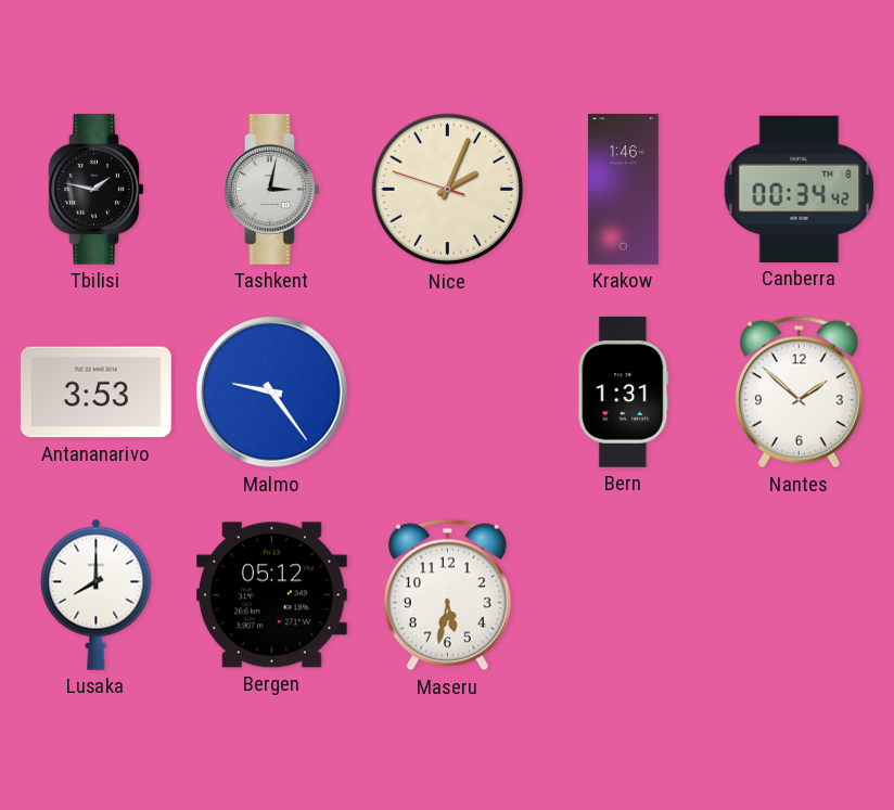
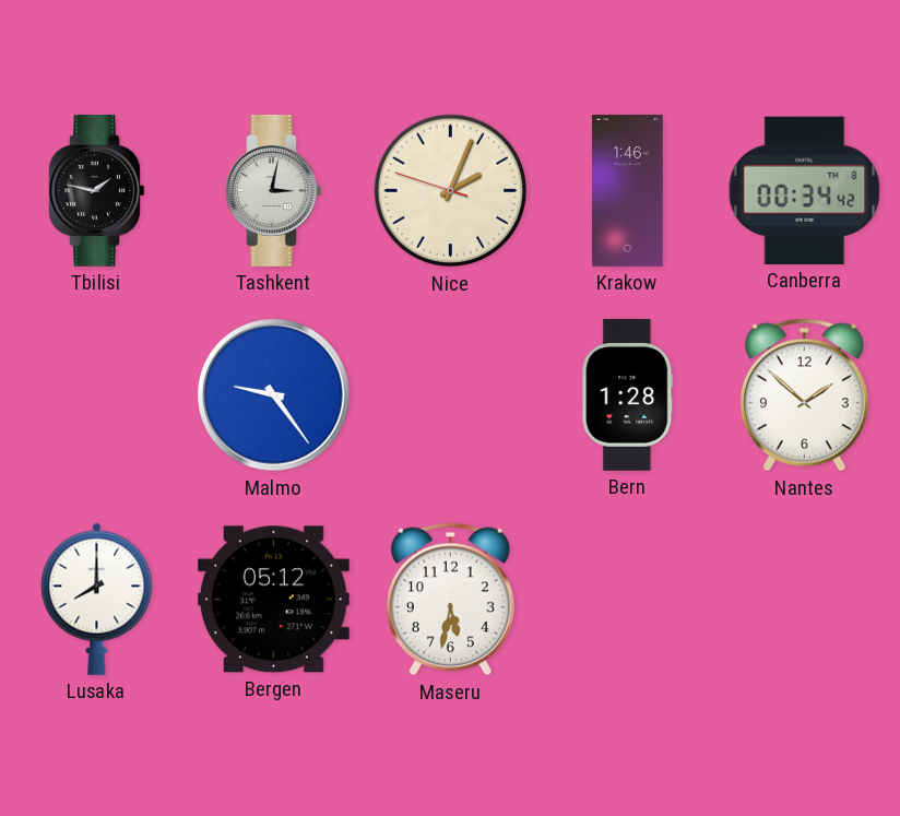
Antananarivo: 3:53 -> none (95, 393)
Bern: 1:31 -> 1:28 (628, 395)
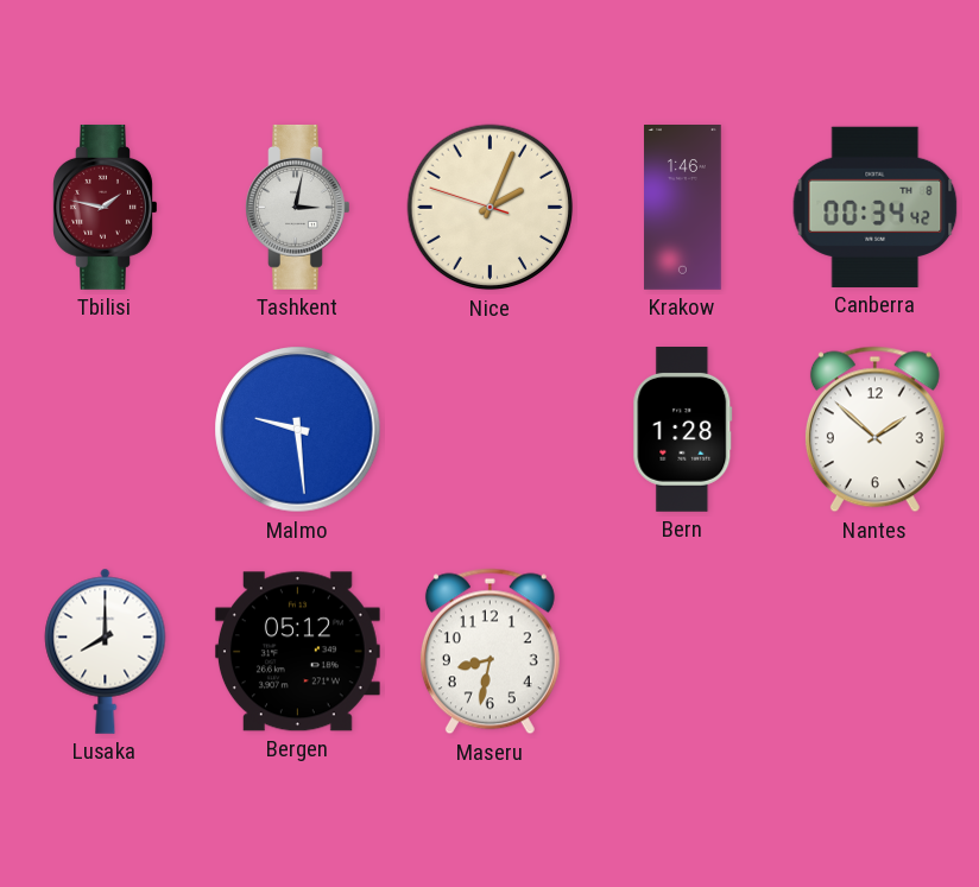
Tbilisi dial: black -> burgundy (106, 208)
Malmo: 9:24 -> 9:29 (298, 430)
Maseru: 5:32 -> 8:32 (489, 652)
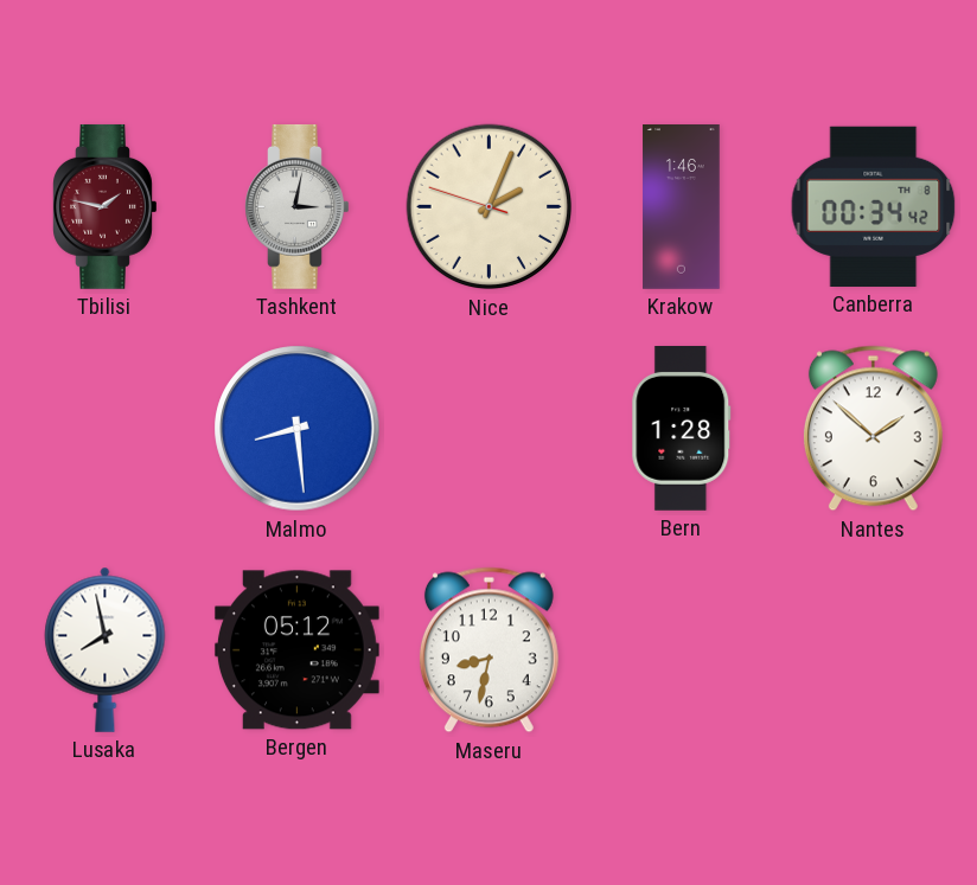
Malmo: 9:29 -> 8:29 (298, 429)
Lusaka: 8:00 -> 7:58 (106, 649)
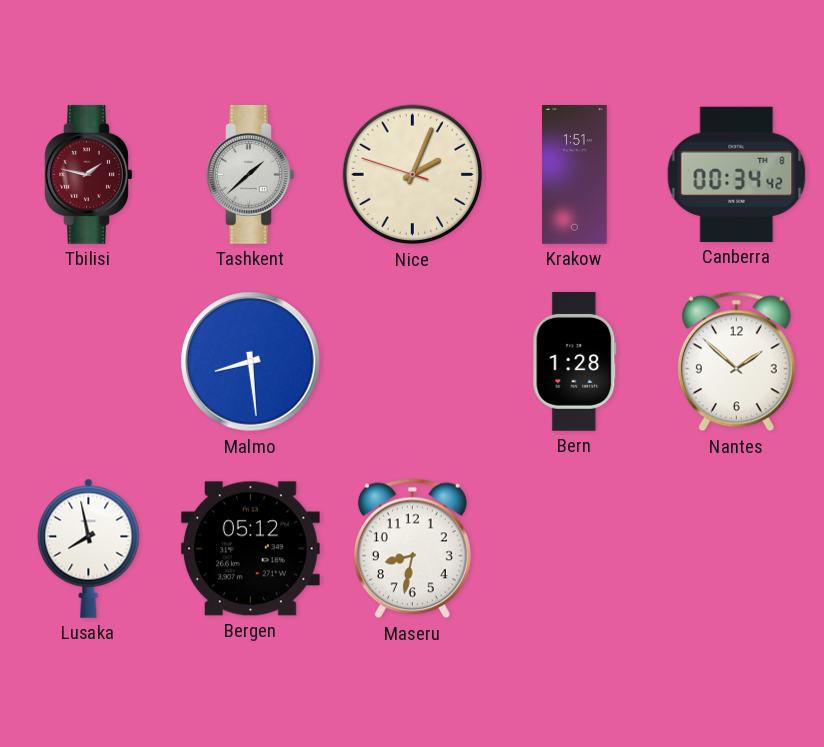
Tashkent: 3:02 -> 1:38 (251, 175)
Krakow: 1:46 -> 1:51 (575, 175)
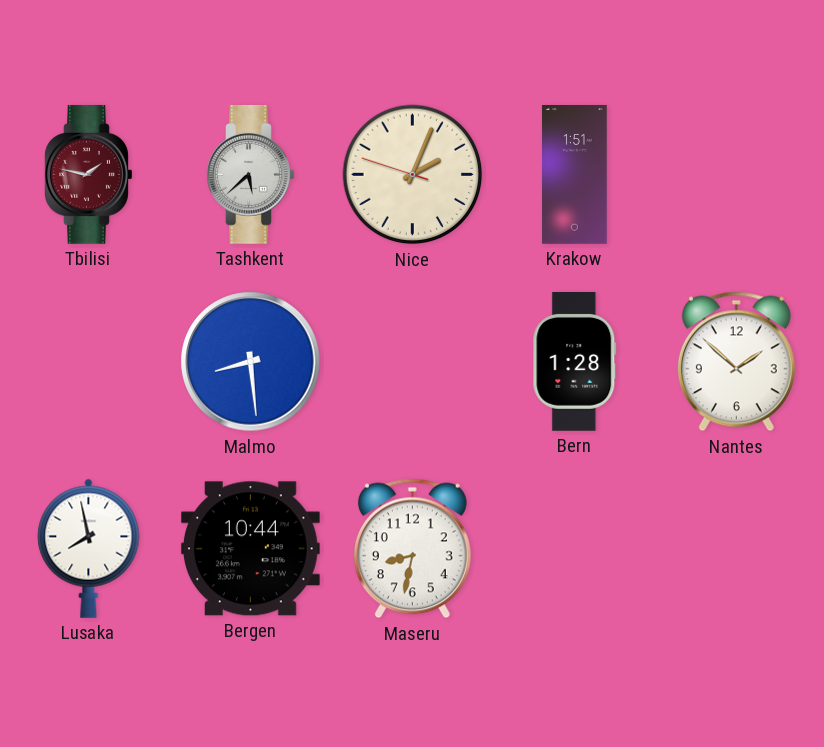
Tashkent: 1:38 -> 5:38 (251, 175)
Canberra: 00:34 -> none (737, 174)
Bergen: 05:12 -> 10:44 (250, 549)
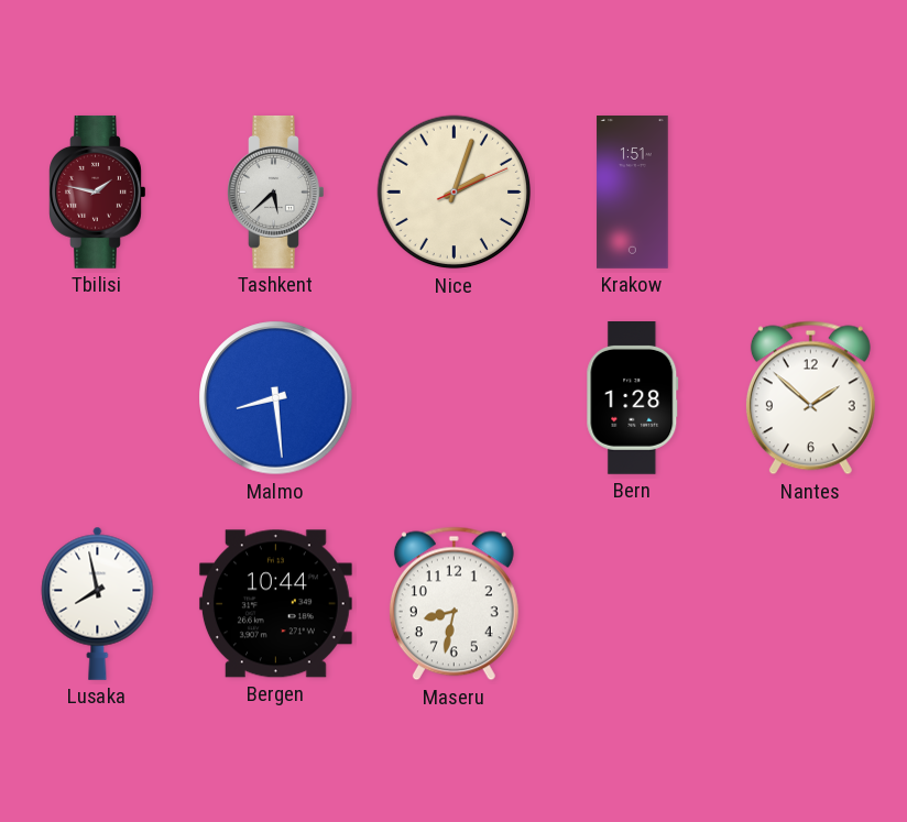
Nice: 2:03:48 -> 2:03:11 (455, 193)
